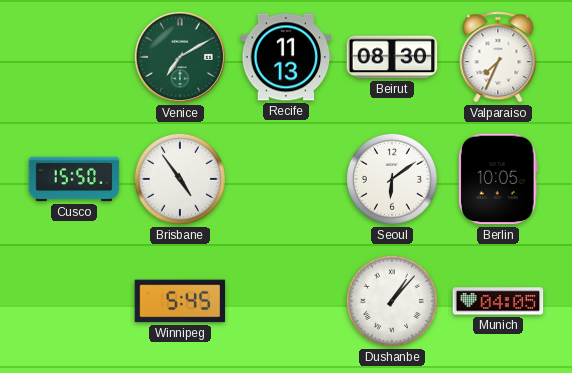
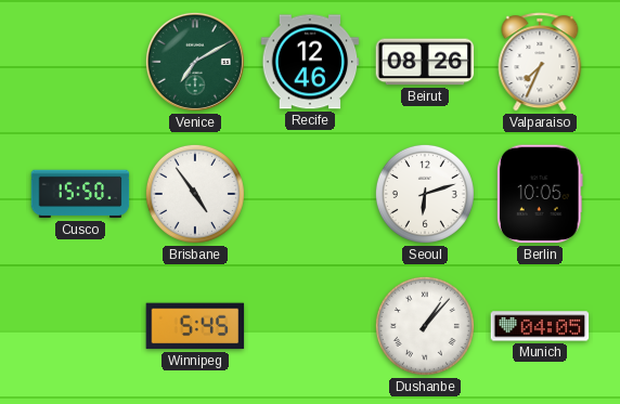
Recife: 11:13 -> 12:46 (310, 62)
Beirut: 08:30 -> 08:26 (425, 62)
Seoul: 6:09 -> 6:12 (425, 194)
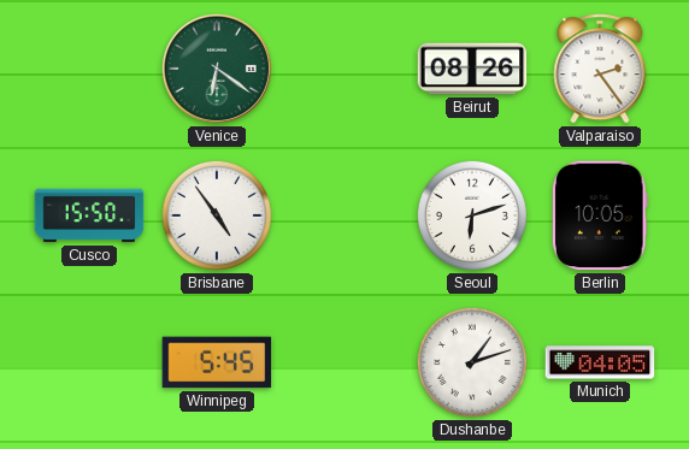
Venice: 7:10 -> 6:21 (217, 69)
Recife: 12:46 -> none (310, 62)
Valparaiso: 7:34 -> 2:24 (600, 69)
Dushanbe: 1:07 -> 1:12 (472, 362)
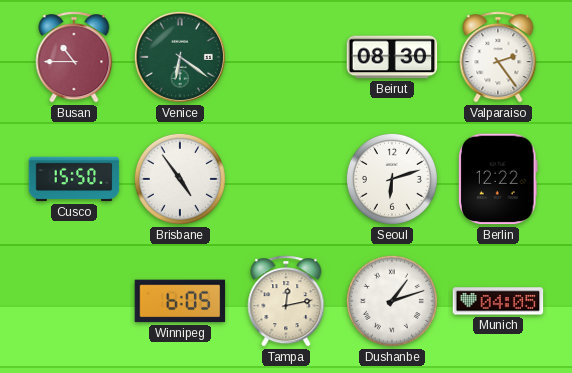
Busan: none -> 10:45 (74, 57)
Beirut: 08:26 -> 08:30 (392, 57)
Berlin: 10:05 -> 12:22 (499, 179)
Winnipeg: 5:45 -> 6:05 (180, 301)
Tampa: none -> 12:13 (286, 301)
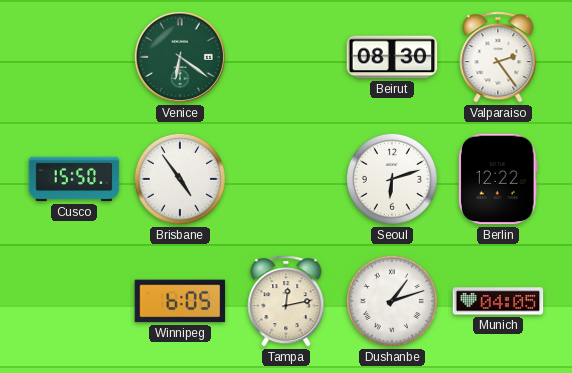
Busan: 10:45 -> none (74, 57)
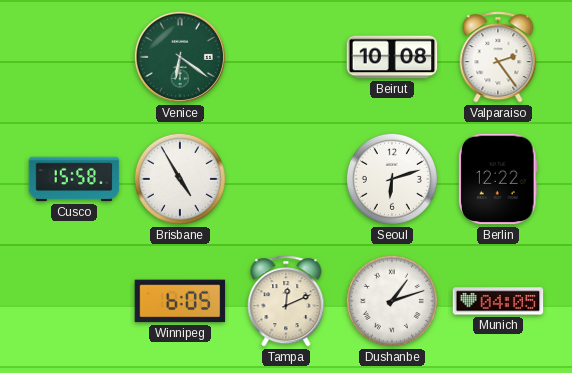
Beirut: 08:30 -> 10:08 (392, 57)
Cusco: 15:50 -> 15:58 (74, 179)
Brisbane: 4:54 -> 4:55 (180, 179)
Tampa: 12:13 -> 12:11 (286, 301)
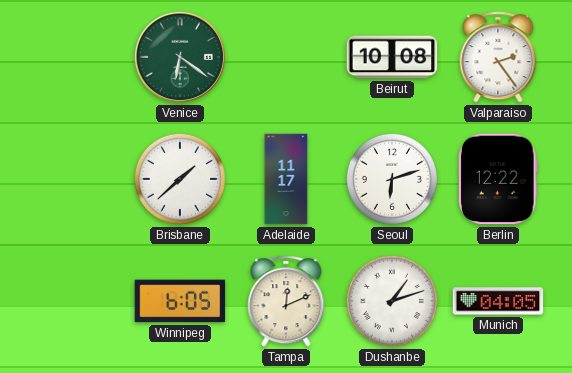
Cusco: 15:58 -> none (74, 179)
Brisbane: 4:55 -> 1:38 (180, 179)
Adelaide: none -> 11:17 (286, 179)
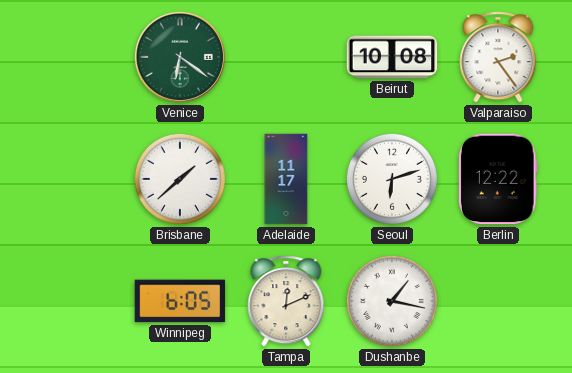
Dushanbe: 1:12 -> 1:17 (392, 301)
Munich: 04:05 -> none (498, 301)
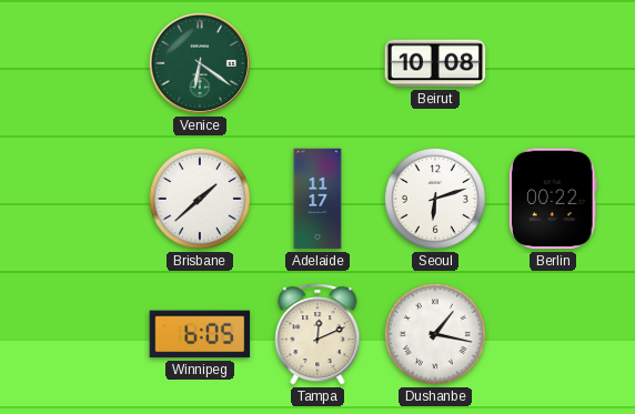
Valparaiso: 2:24 -> none (498, 57)
Berlin: 12:22 -> 00:22 (554, 199)
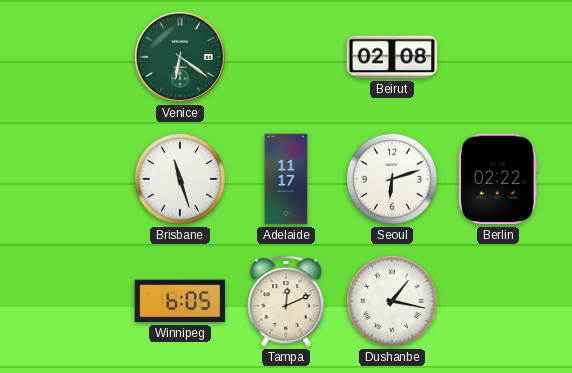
Beirut: 10:08 -> 02:08 (392, 57)
Brisbane: 1:38 -> 11:27 (180, 179)
Berlin: 00:22 -> 02:22 (499, 179)
